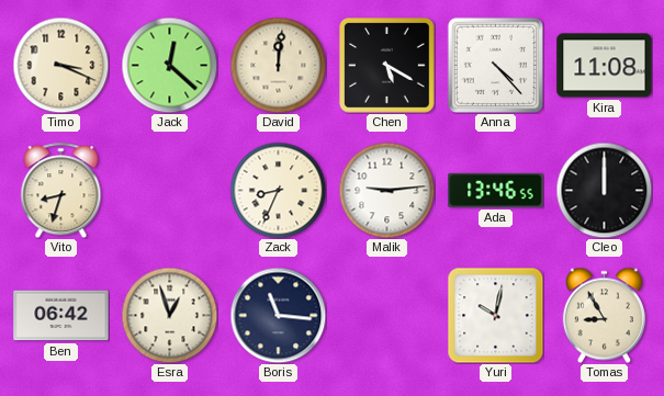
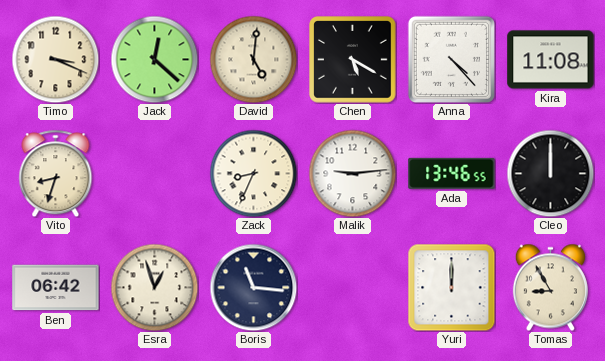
David: 12:01 -> 5:01 (253, 59)
Yuri: 10:02 -> 12:00 (451, 287)
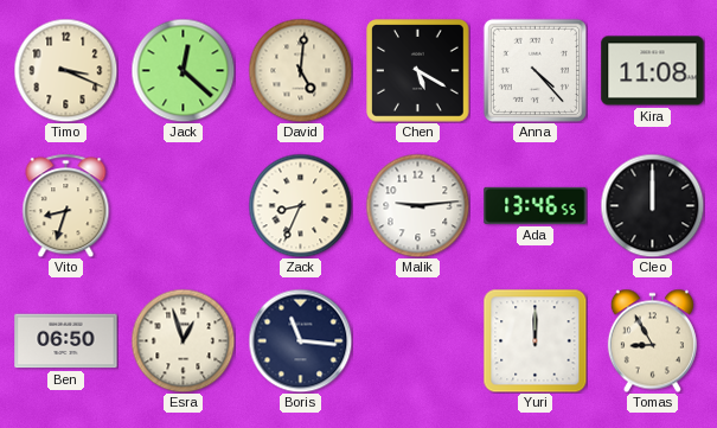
Ben: 06:42 -> 06:50 (66, 341)
